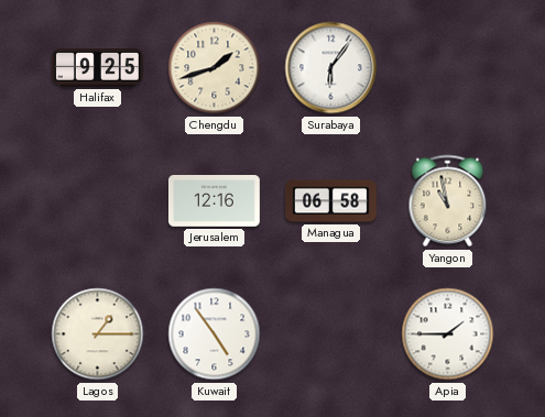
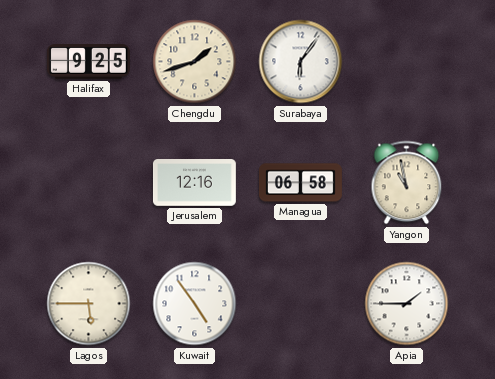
Lagos: 1:15 -> 5:45 (89, 304)
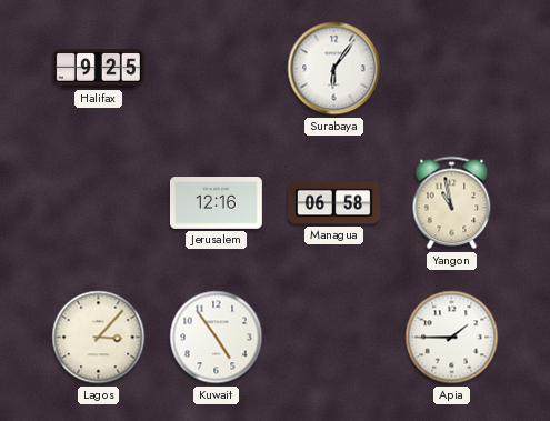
Chengdu: 1:42 -> none (195, 62)
Lagos: 5:45 -> 3:07 (99, 338)
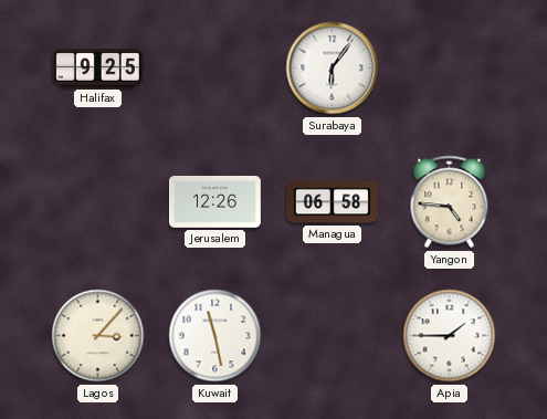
Jerusalem: 12:16 -> 12:26 (214, 202)
Yangon: 10:58 -> 4:46 (450, 202)
Kuwait: 4:54 -> 11:28 (215, 336)
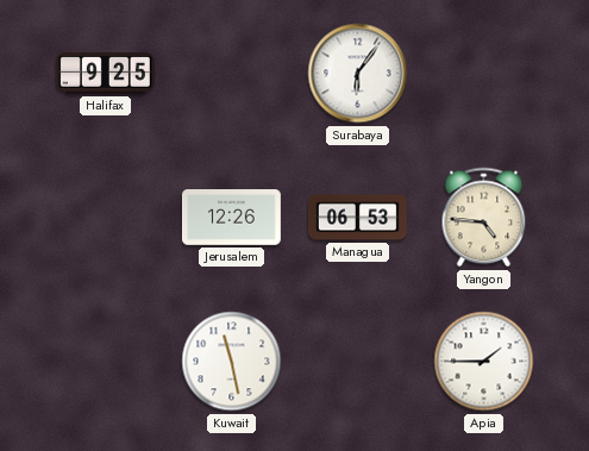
Managua: 06:58 -> 06:53 (358, 218)
Lagos: 3:07 -> none (98, 336)
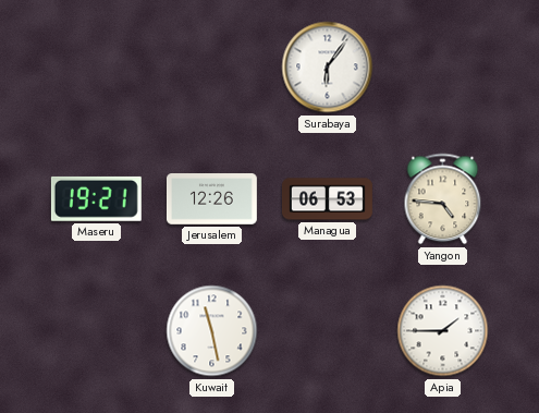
Halifax: 9:25 -> none (105, 74)
Maseru: none -> 19:21 (96, 198)
